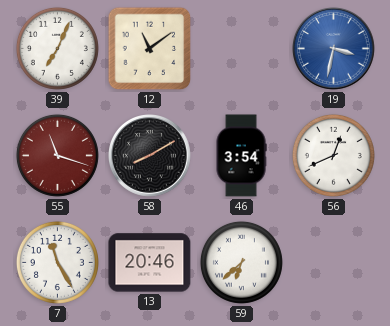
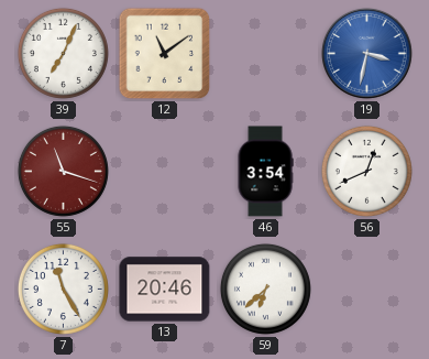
58: 8:10 -> none (150, 156)
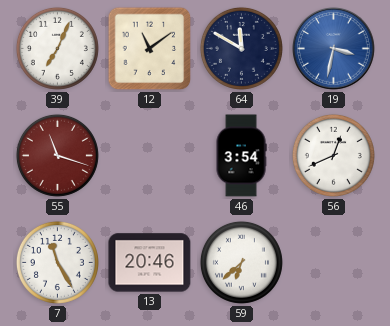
64: none -> 11:50 (241, 48)
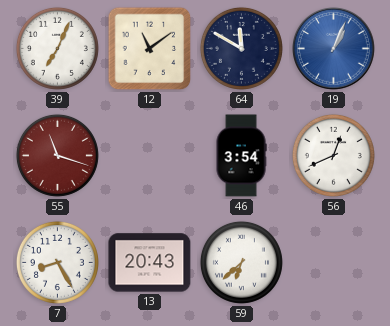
19: 3:32 -> 1:04 (334, 49)
7: 11:25 -> 8:25 (57, 262)
13: 20:46 -> 20:43 (150, 263)
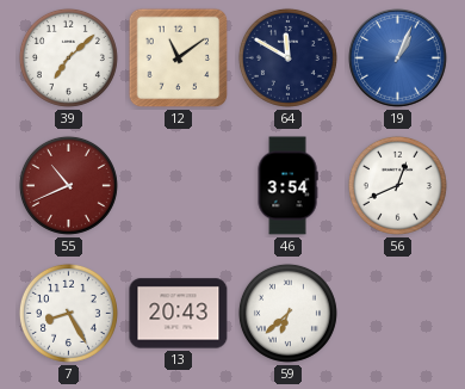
39: 7:04 -> 7:08 (68, 57)
55: 11:18 -> 10:41 (68, 185)
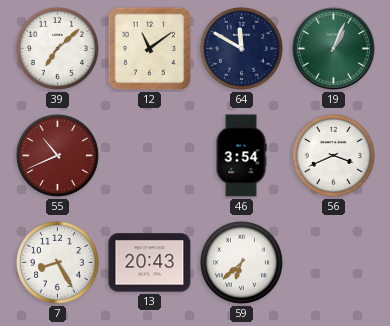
19 dial: blue -> green (334, 49)
56: 12:41 -> 3:41 (333, 155)
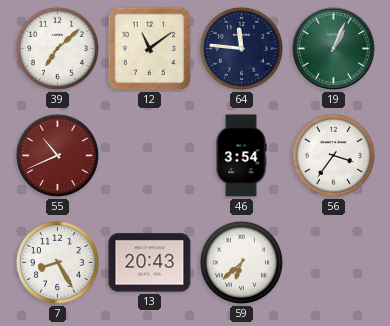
64: 11:50 -> 11:46 (241, 48)
56: 3:41 -> 3:36 (333, 155)
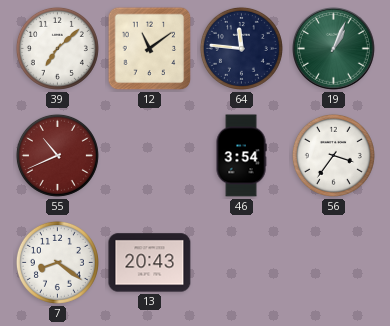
7: 8:25 -> 8:21 (57, 262)
59: 6:38 -> none (241, 262)
